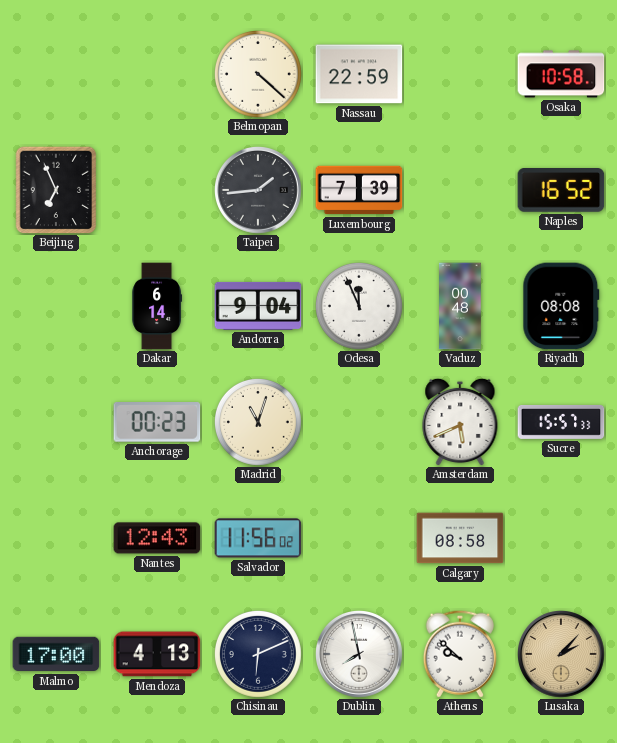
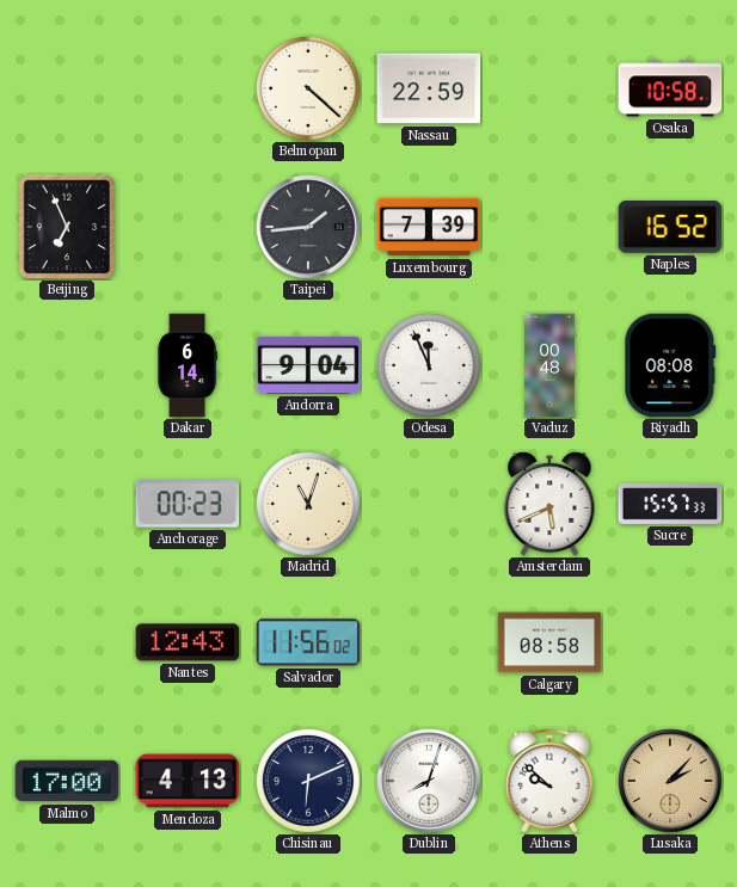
Dublin: 7:58 -> 8:03 (430, 782)
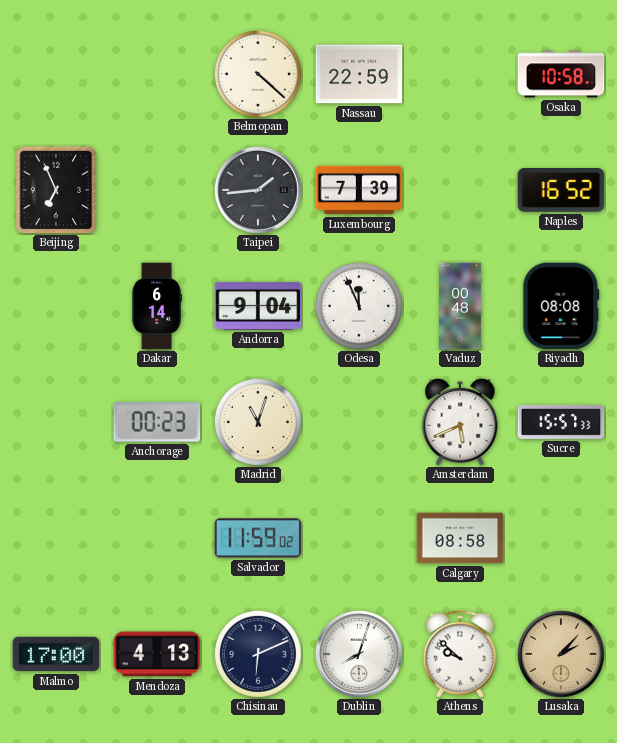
Nantes: 12:43 -> none (188, 642)
Salvador: 11:56 -> 11:59 (258, 538)
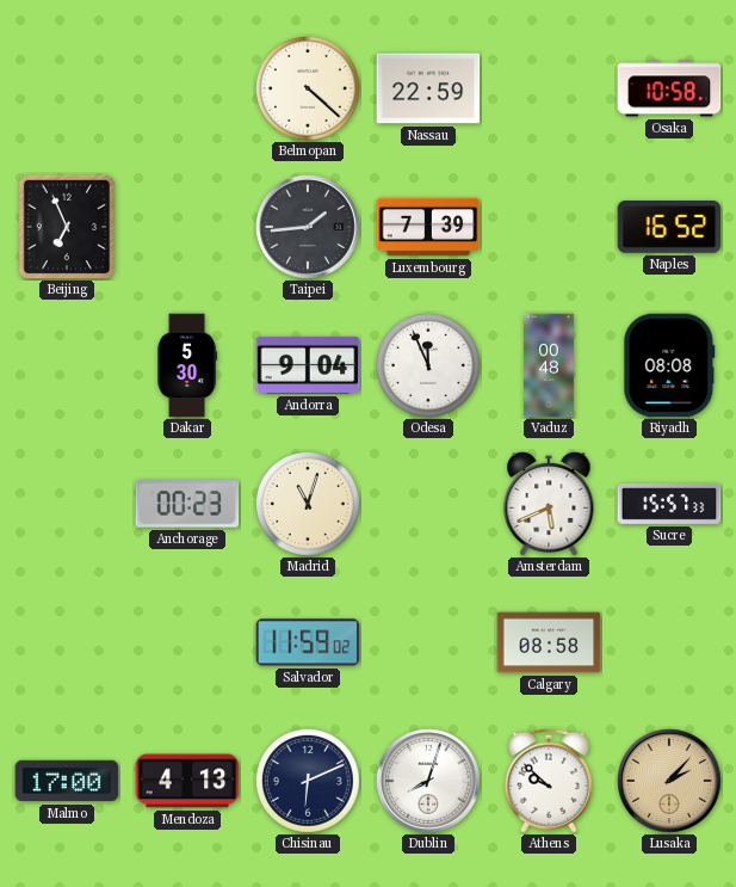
Dakar: 6:14 -> 5:30 (186, 365)
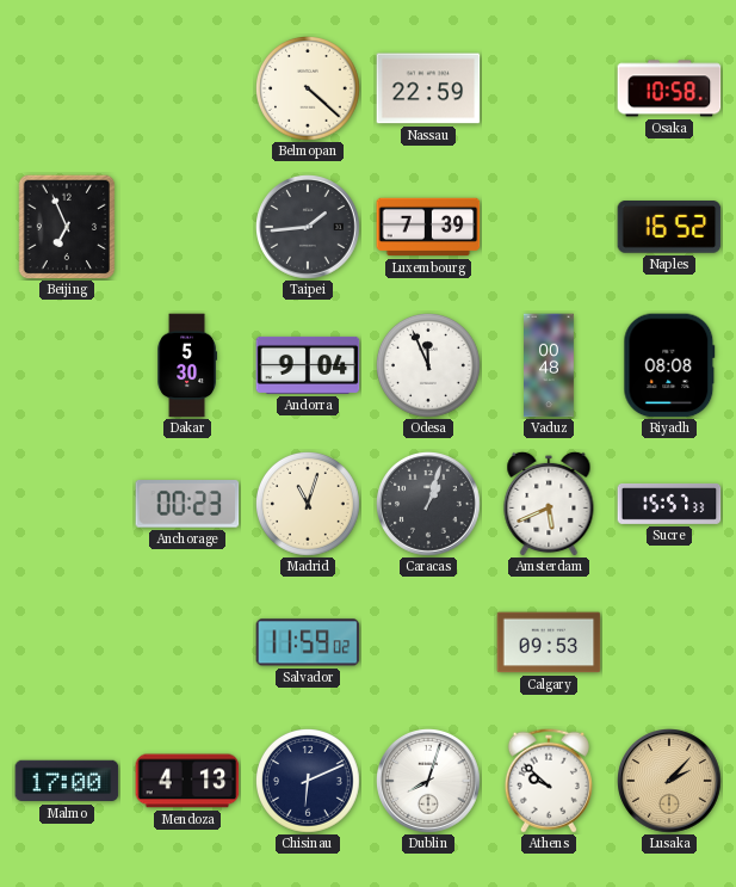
Caracas: none -> 1:03 (429, 505)
Calgary: 08:58 -> 09:53 (549, 642)
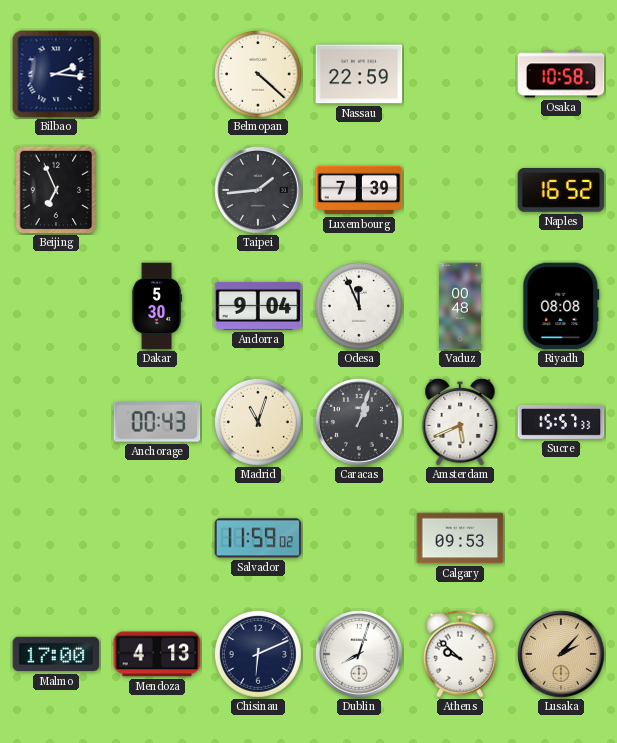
Bilbao: none -> 2:16 (56, 74)
Anchorage: 00:23 -> 00:43 (157, 422)
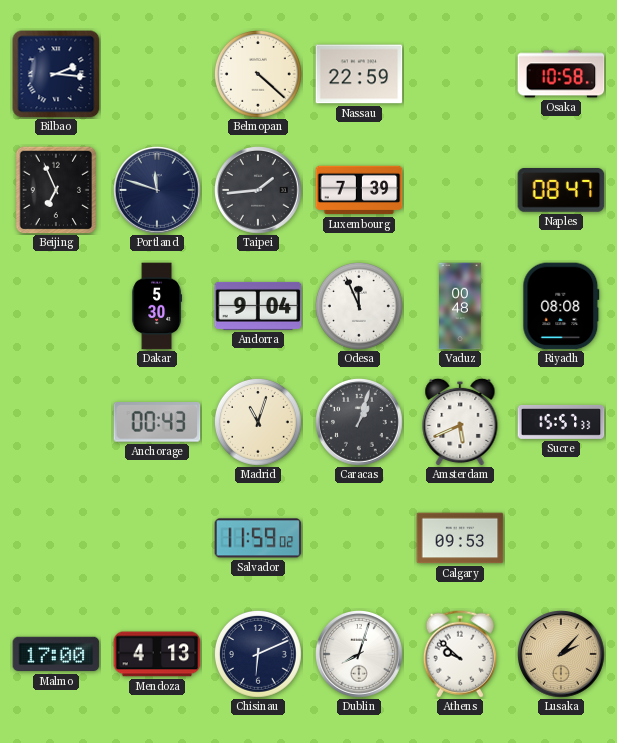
Portland: none -> 11:48 (158, 191)
Naples: 16:52 -> 08:47 (561, 191)
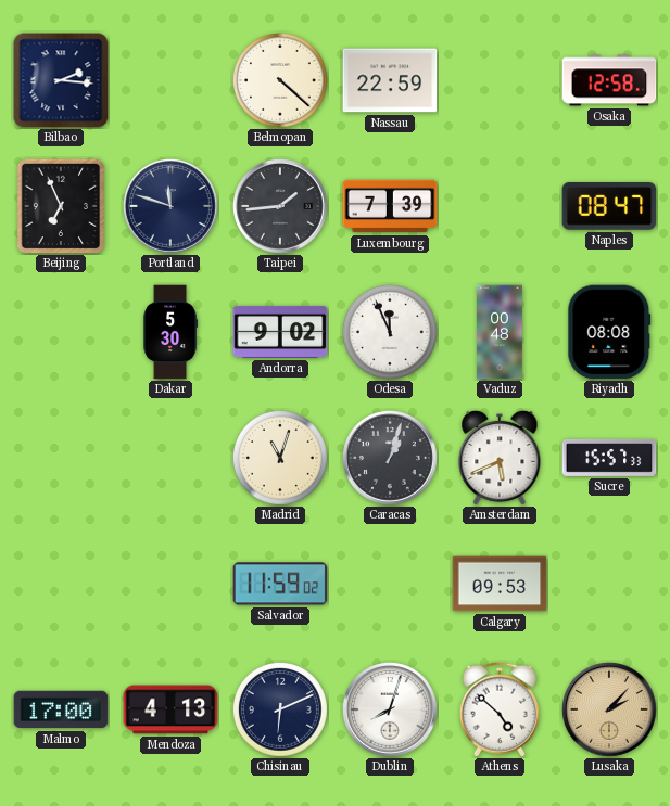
Osaka: 10:58 -> 12:58 (609, 80)
Andorra: 9:04 -> 9:02 (280, 332)
Anchorage: 00:43 -> none (157, 422)
Athens: 9:52 -> 4:52 (500, 709)
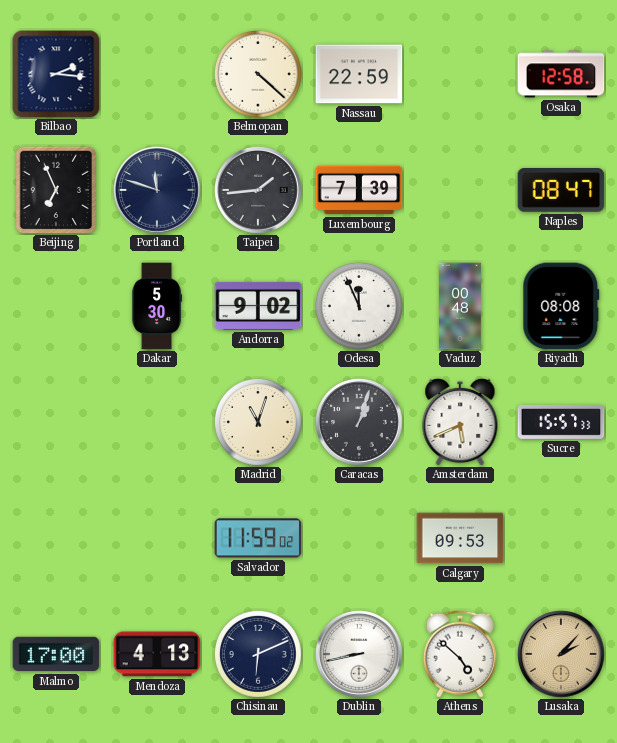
Dublin: 8:03 -> 8:43 (360, 655)
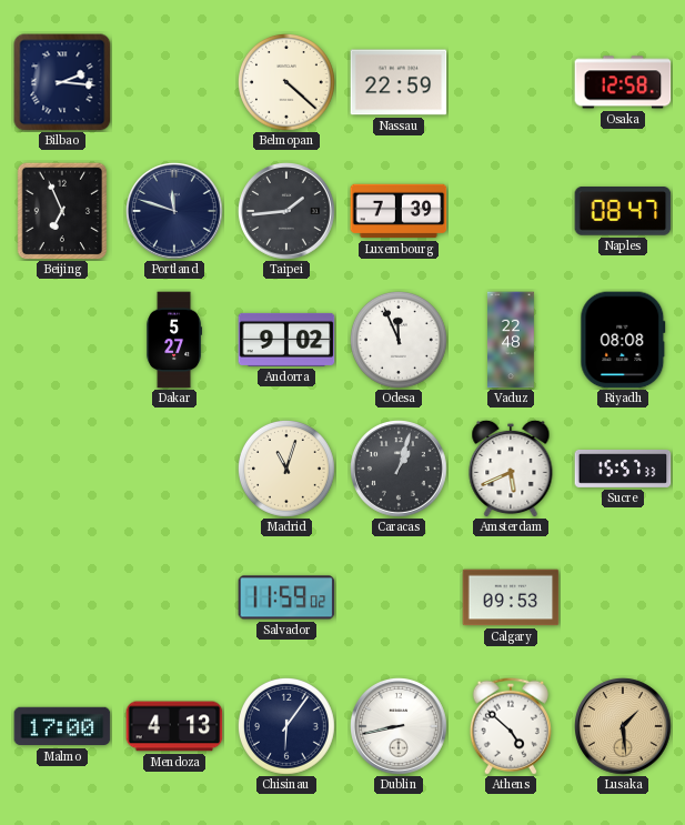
Dakar: 5:30 -> 5:27 (173, 340)
Vaduz: 00:48 -> 22:48 (512, 340)
Chisinau: 6:11 -> 6:06 (288, 727)
Lusaka: 2:07 -> 1:29 (624, 727)
